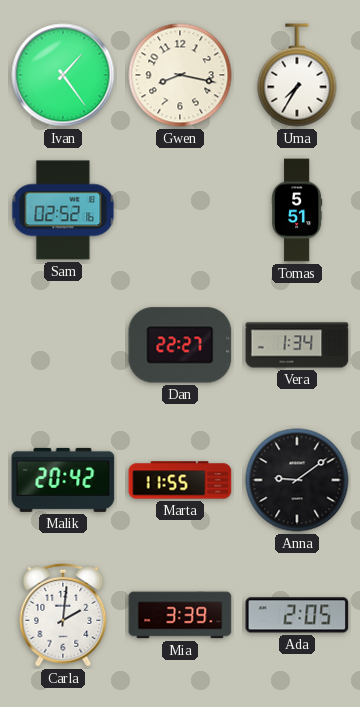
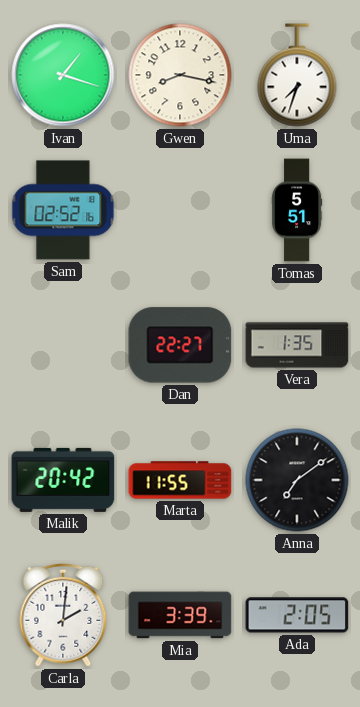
Ivan: 1:24 -> 1:18 (63, 75)
Uma: 7:35 -> 7:33 (297, 75)
Vera: 1:34 -> 1:35 (297, 345)
Anna: 9:09 -> 7:09 (297, 480)
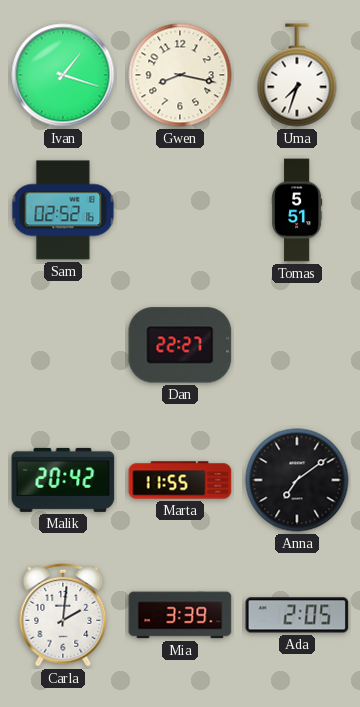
Vera: 1:35 -> none (297, 345)
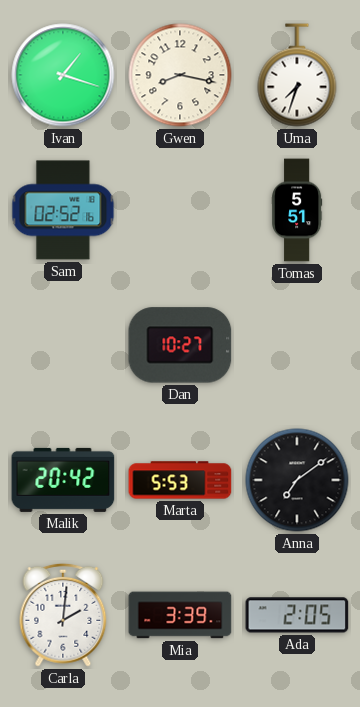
Dan: 22:27 -> 10:27 (180, 345)
Marta: 11:55 -> 5:53 (180, 480)
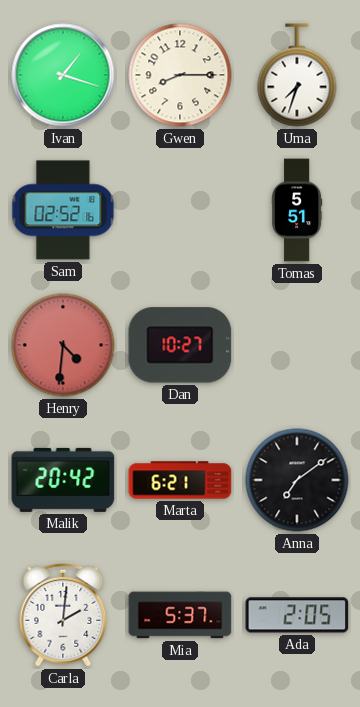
Gwen: 8:17 -> 8:15 (180, 75)
Henry: none -> 4:31 (63, 345)
Marta: 5:53 -> 6:21 (180, 480)
Mia: 3:39 -> 5:37 (180, 615)
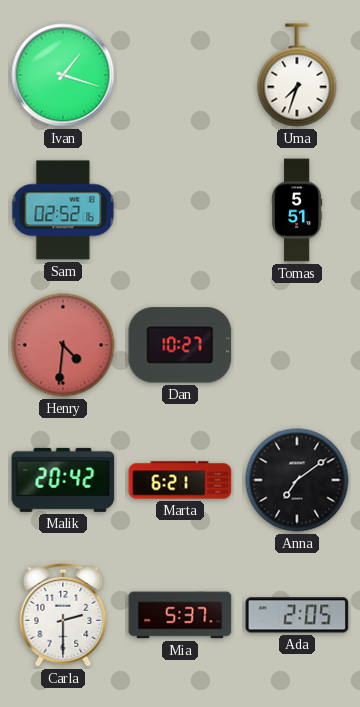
Gwen: 8:15 -> none (180, 75)
Carla: 2:01 -> 2:30 (63, 615)
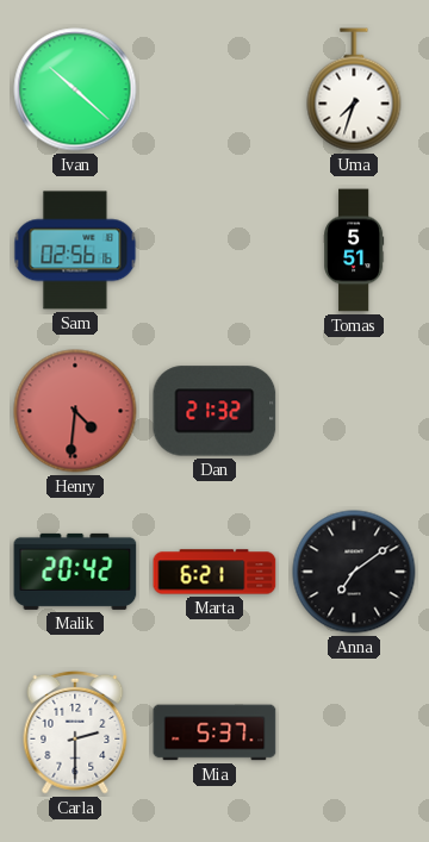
Ivan: 1:18 -> 10:22 (75, 89)
Sam: 02:52 -> 02:56 (75, 250)
Dan: 10:27 -> 21:32 (214, 411)
Ada: 2:05 -> none (297, 615)
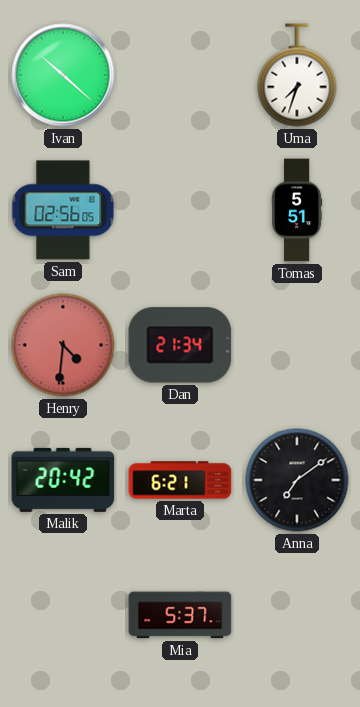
Sam: 02:56:16 -> 02:56:05 (63, 210)
Dan: 21:32 -> 21:34 (180, 345)
Carla: 2:30 -> none (75, 732)
